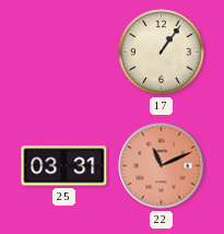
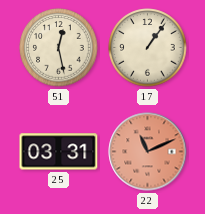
51: none -> 12:28 (59, 48)
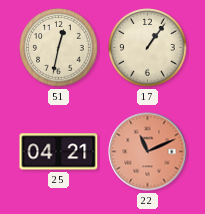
51: 12:28 -> 12:32 (59, 48)
25: 03:31 -> 04:21 (59, 152)
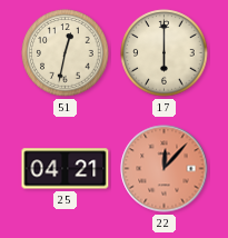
17: 1:06 -> 6:00 (165, 53)
22: 11:11 -> 12:07 (165, 169)
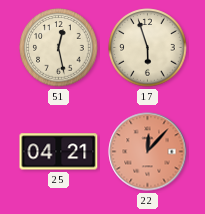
51: 12:32 -> 12:28 (59, 48)
17: 6:00 -> 5:57 (148, 48)
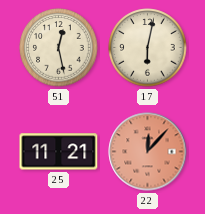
17: 5:57 -> 6:02 (148, 48)
25: 04:21 -> 11:21 (59, 152)
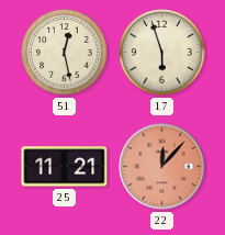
17: 6:02 -> 5:57 (162, 53)
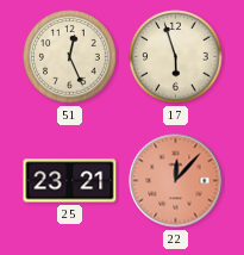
51: 12:28 -> 12:26 (70, 57)
25: 11:21 -> 23:21 (70, 181)
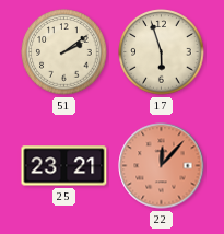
51: 12:26 -> 2:09 (64, 52)
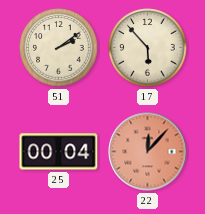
17: 5:57 -> 5:53 (148, 48)
25: 23:21 -> 00:04 (59, 152)
